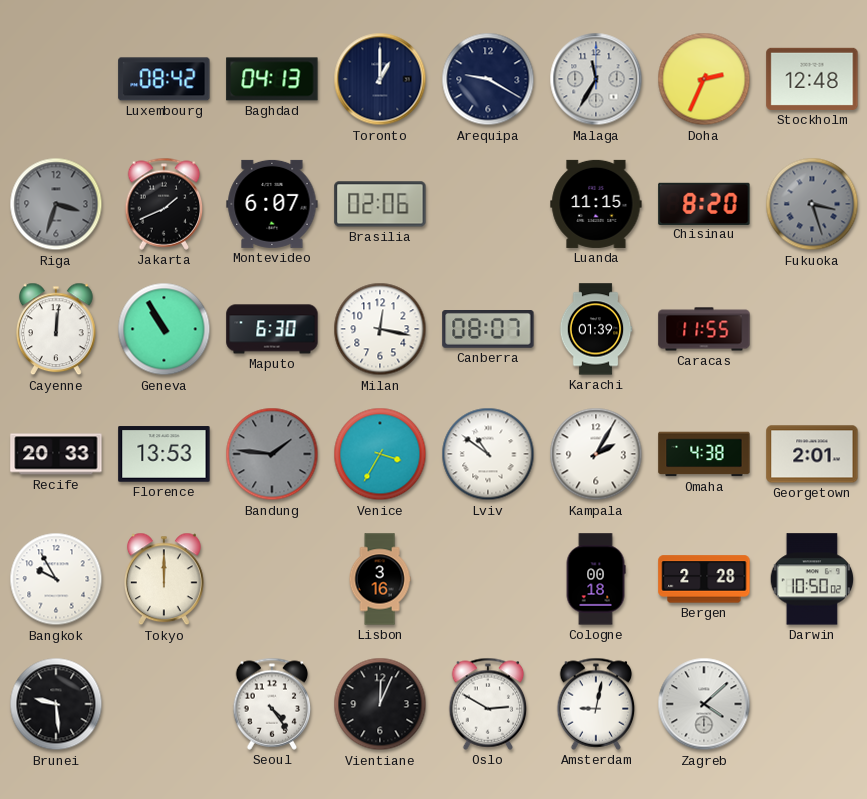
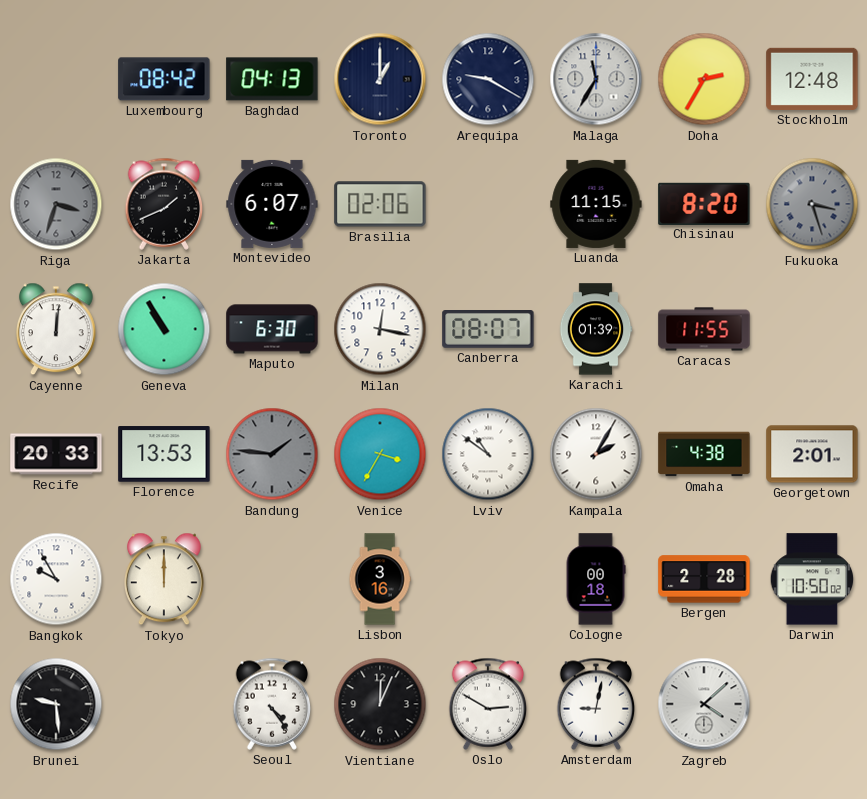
Doha: 2:34 -> 2:35 (704, 79)
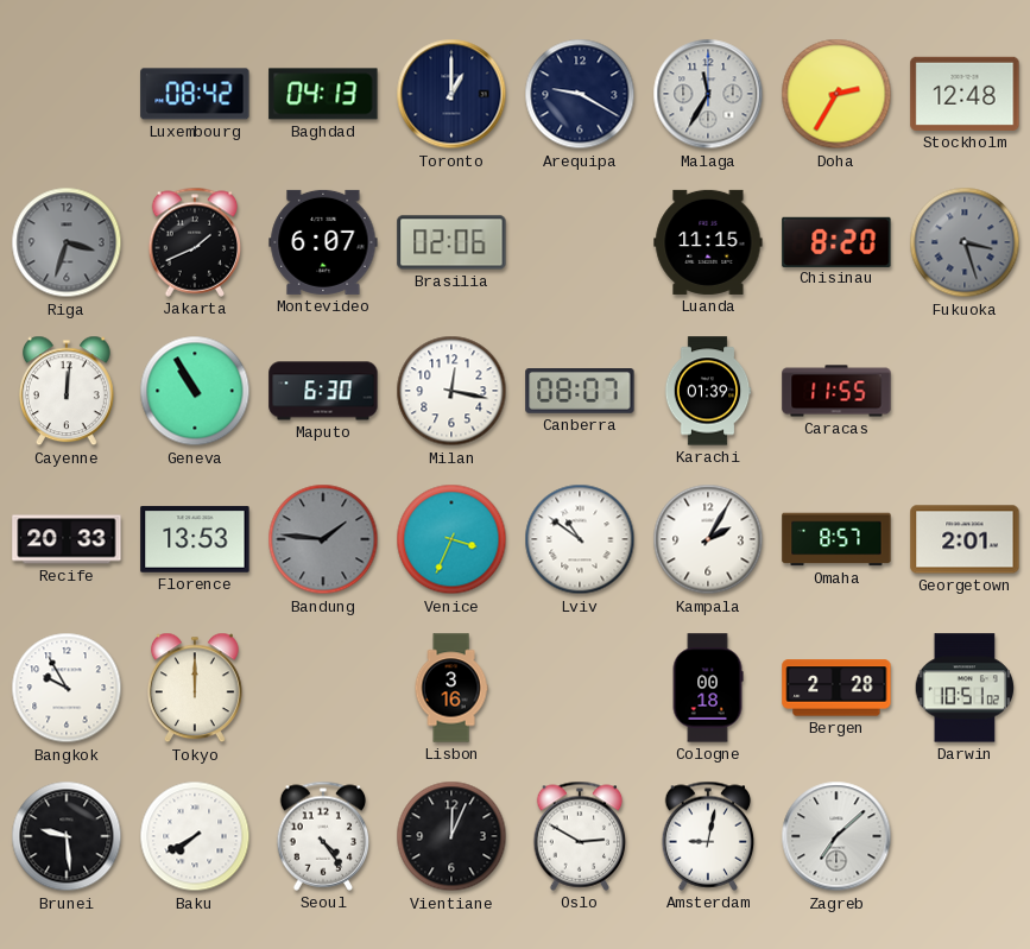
Venice: 3:35 -> 3:34 (451, 539)
Omaha: 4:38 -> 8:57 (836, 539)
Darwin: 10:50 -> 10:51 (965, 688)
Baku: none -> 7:40 (195, 836)
Zagreb: 4:08 -> 7:08 (836, 836)
